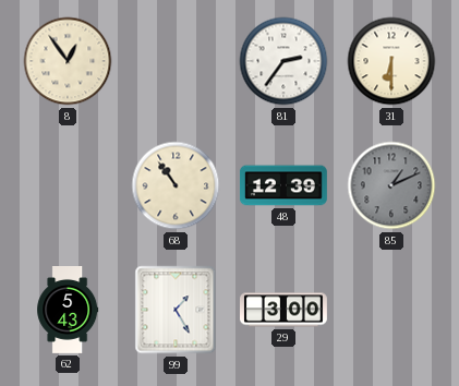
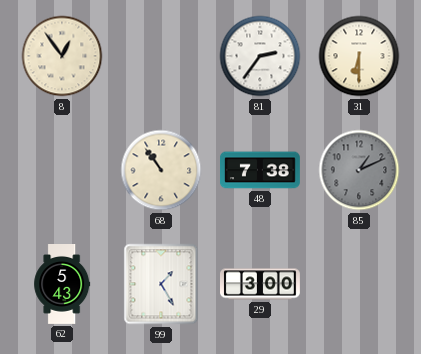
48: 12:39 -> 7:38 (261, 170)
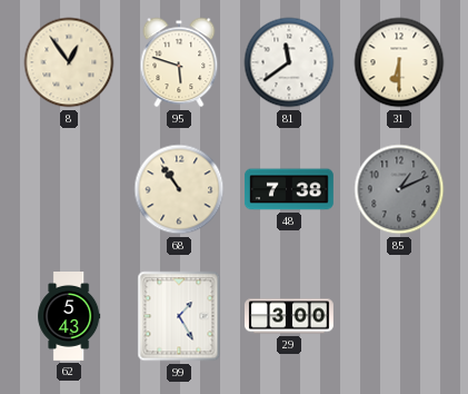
95: none -> 5:48 (179, 62)
81: 2:36 -> 11:39 (289, 62)
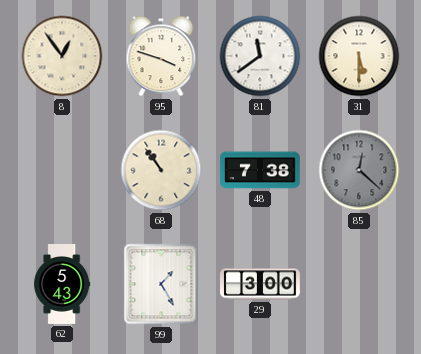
95: 5:48 -> 3:48 (161, 56)
31: 6:30 -> 5:30 (359, 56)
85: 1:11 -> 12:22 (359, 170)
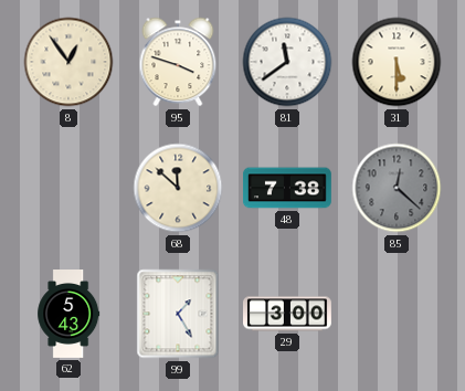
68: 10:54 -> 11:52 (178, 188)
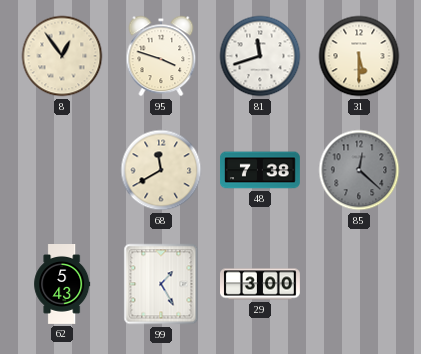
81: 11:39 -> 11:42 (260, 56)
68: 11:52 -> 11:40 (161, 170)
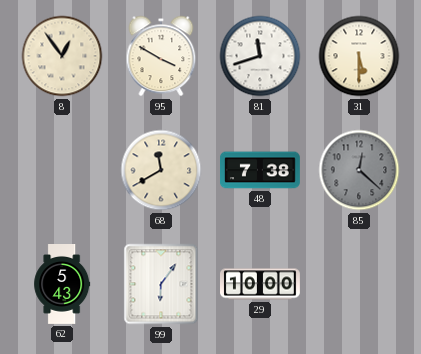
95: 3:48 -> 3:50 (161, 56)
99: 1:25 -> 6:06 (161, 284)
29: 3:00 -> 10:00 (261, 284)
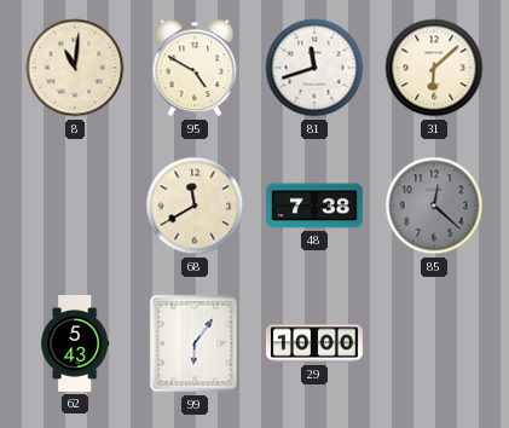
8: 12:54 -> 11:01 (75, 68)
95: 3:50 -> 4:50 (195, 68)
31: 5:30 -> 6:08 (434, 68)
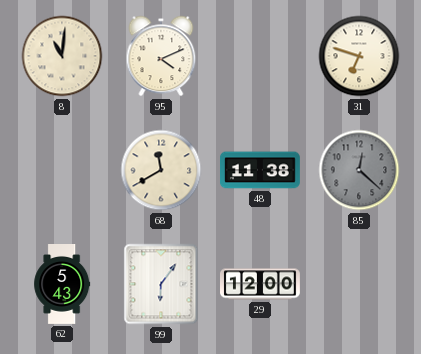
95: 4:50 -> 4:11 (161, 56)
81: 11:42 -> none (314, 68)
31: 6:08 -> 6:48 (359, 56)
48: 7:38 -> 11:38 (261, 170)
29: 10:00 -> 12:00 (261, 284)
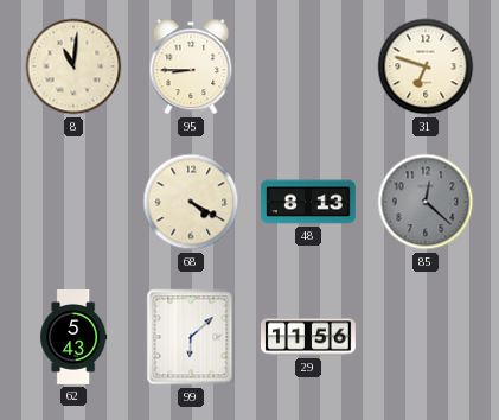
95: 4:11 -> 8:45 (191, 66)
68: 11:40 -> 4:20 (191, 202)
48: 11:38 -> 8:13 (309, 202)
99: 6:06 -> 6:08 (191, 337)
29: 12:00 -> 11:56 (309, 337)
